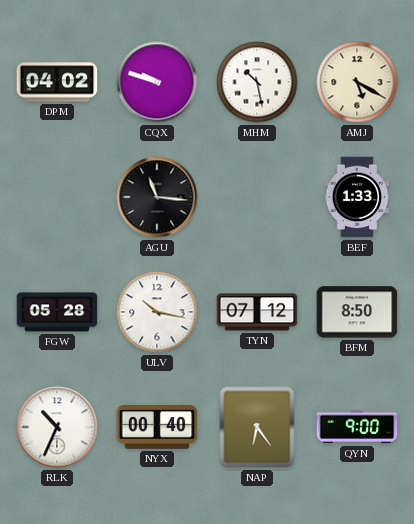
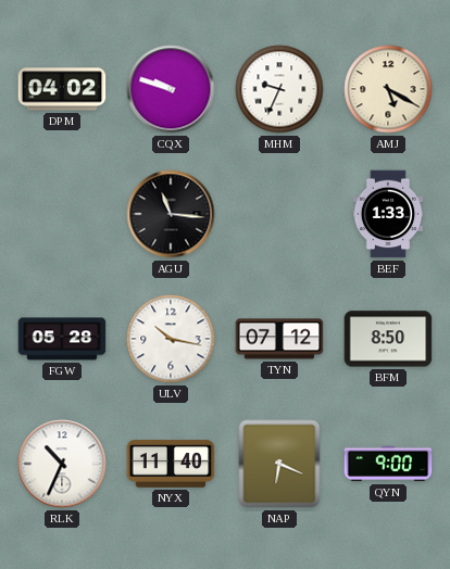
MHM: 10:28 -> 9:34 (279, 89)
NYX: 00:40 -> 11:40 (171, 464)
NAP: 6:24 -> 6:19 (279, 464)
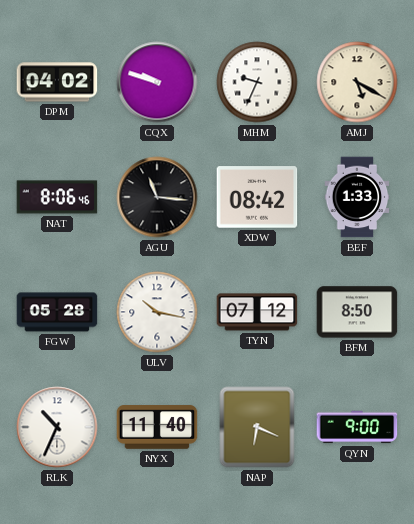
NAT: none -> 8:06 (57, 197)
XDW: none -> 08:42 (257, 197)
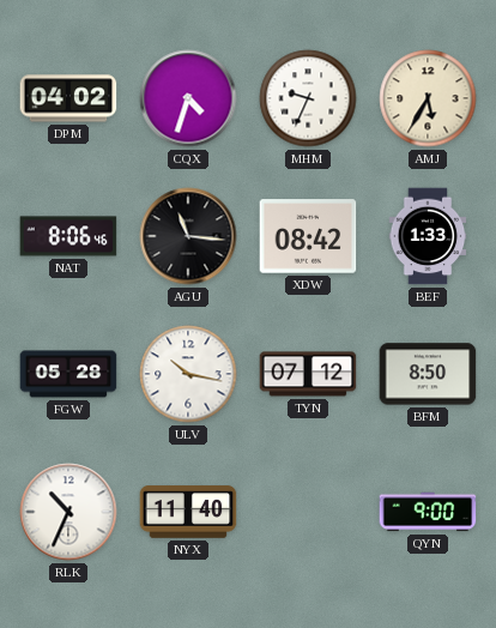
CQX: 9:48 -> 4:33 (188, 98)
AMJ: 5:20 -> 5:35 (428, 98)
NAP: 6:19 -> none (257, 427)
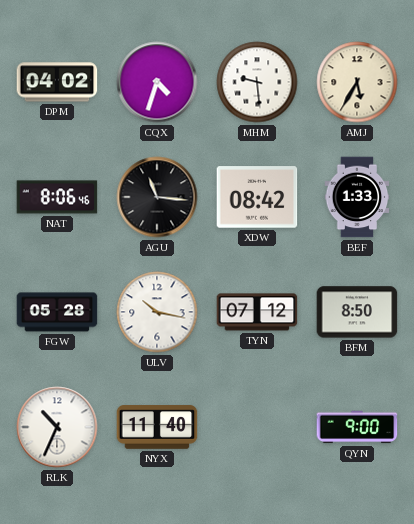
MHM: 9:34 -> 9:29 (257, 82)
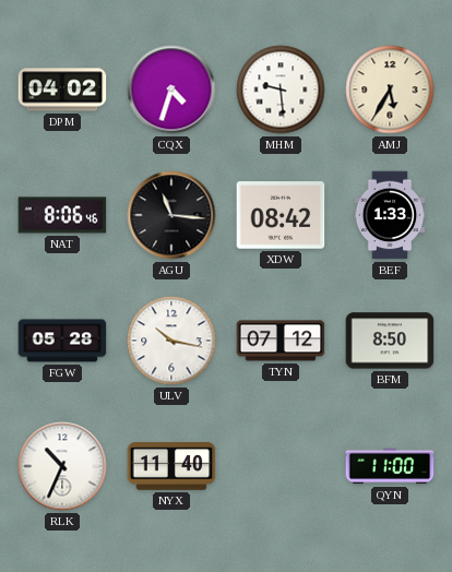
QYN: 9:00 -> 11:00 (390, 466)
